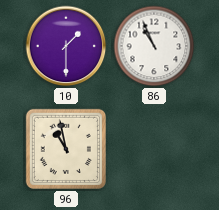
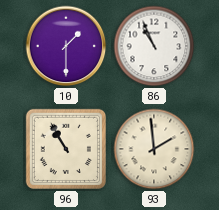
96: 10:58 -> 10:55 (66, 149)
93: none -> 1:59 (154, 149)
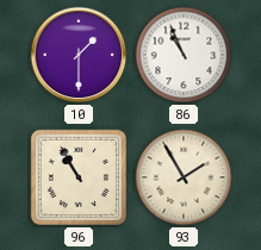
93: 1:59 -> 1:55 (184, 177)
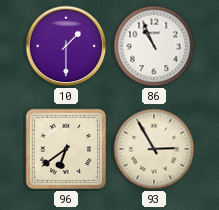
96: 10:55 -> 6:39 (66, 149)
93: 1:55 -> 2:55 (154, 149)
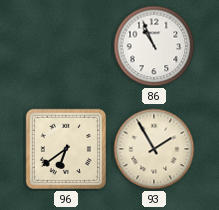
10: 1:30 -> none (66, 46)
93: 2:55 -> 1:55 (154, 149)
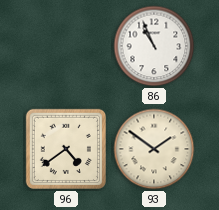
96: 6:39 -> 4:39 (66, 149)
93: 1:55 -> 1:51 (154, 149)
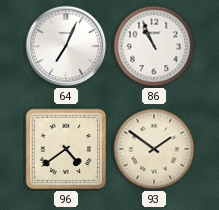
64: none -> 7:04 (66, 46)
